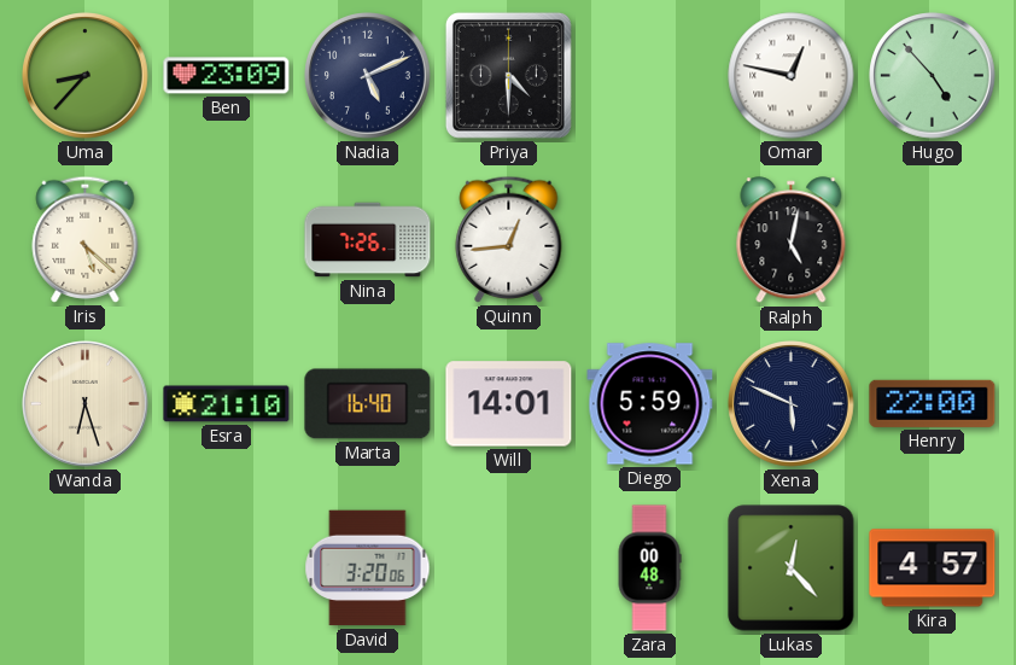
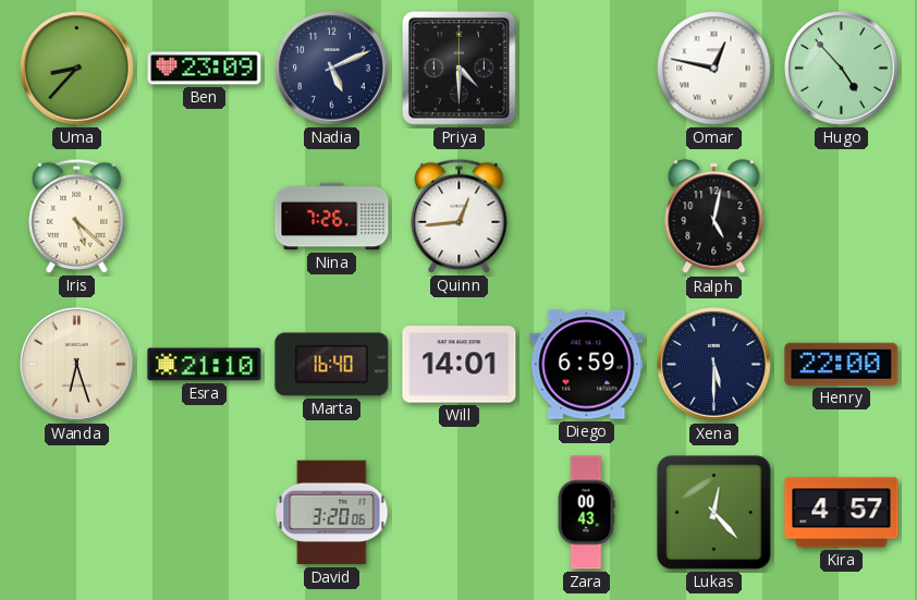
Diego: 5:59 -> 6:59 (587, 365)
Xena: 5:49 -> 5:30 (714, 365)
Zara: 00:48 -> 00:43 (586, 513)
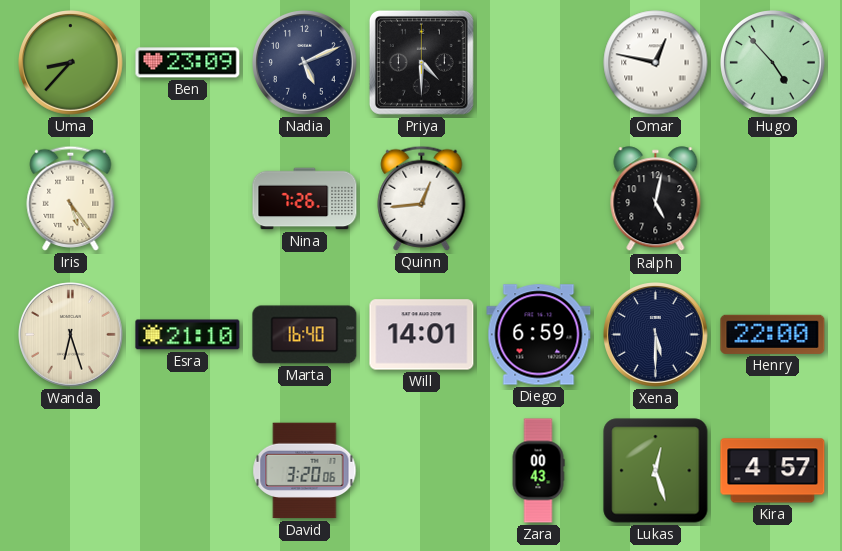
Iris: 5:22 -> 5:24 (71, 198)
Lukas: 12:23 -> 12:27 (656, 471)
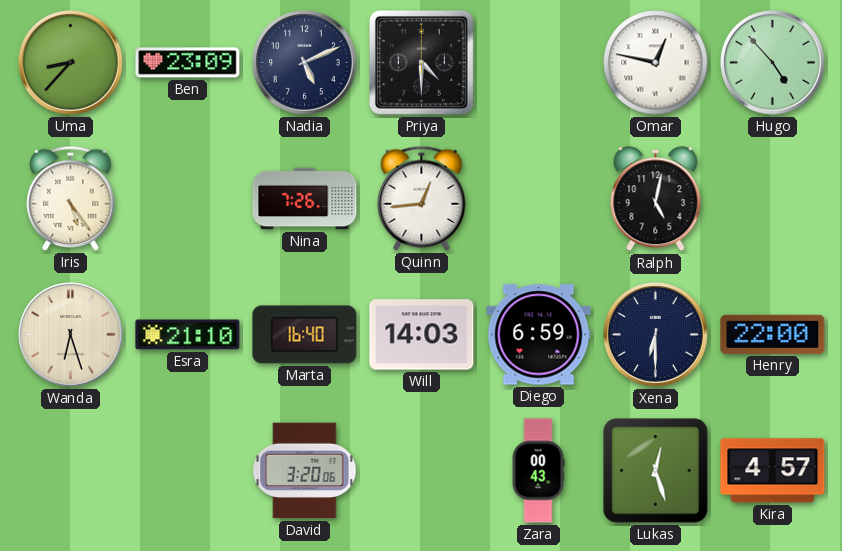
Will: 14:01 -> 14:03 (422, 335)
Xena: 5:30 -> 6:30 (656, 335)
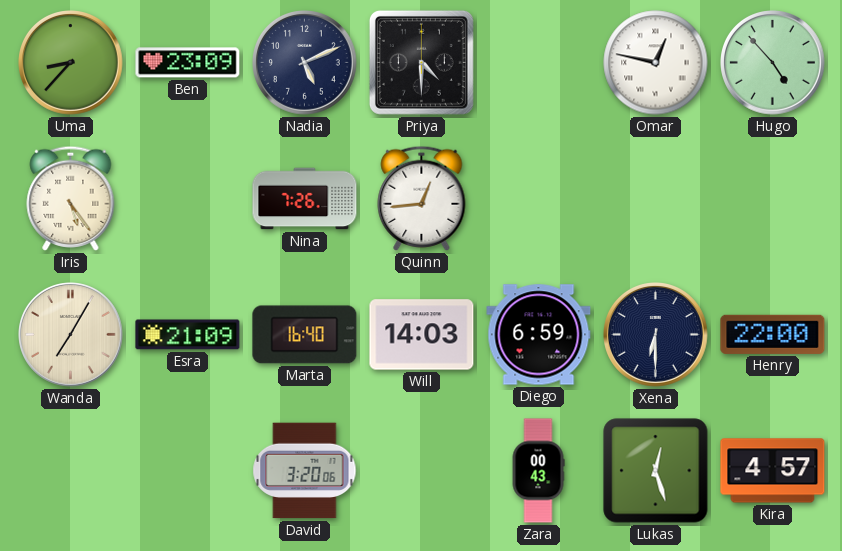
Ralph: 5:02 -> none (656, 199)
Wanda: 6:27 -> 7:05 (71, 335)
Esra: 21:10 -> 21:09 (188, 335)
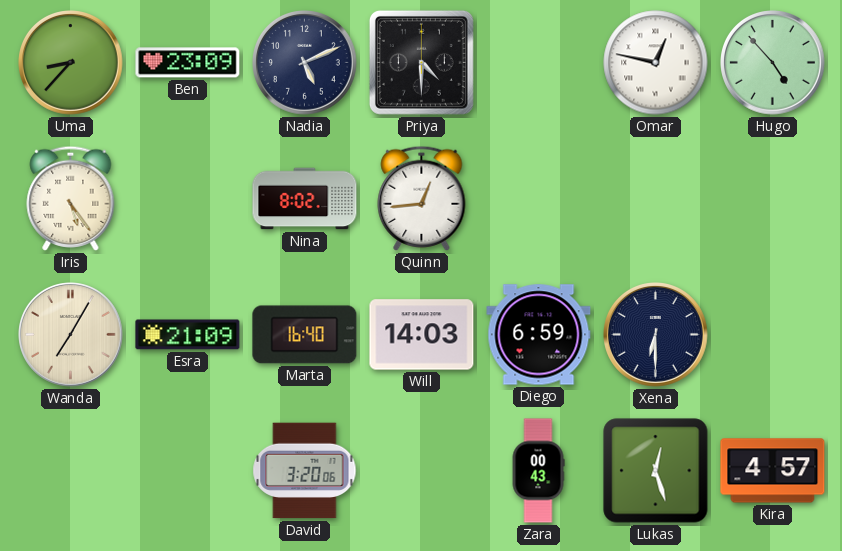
Nina: 7:26 -> 8:02 (305, 199)
Henry: 22:00 -> none (773, 334)
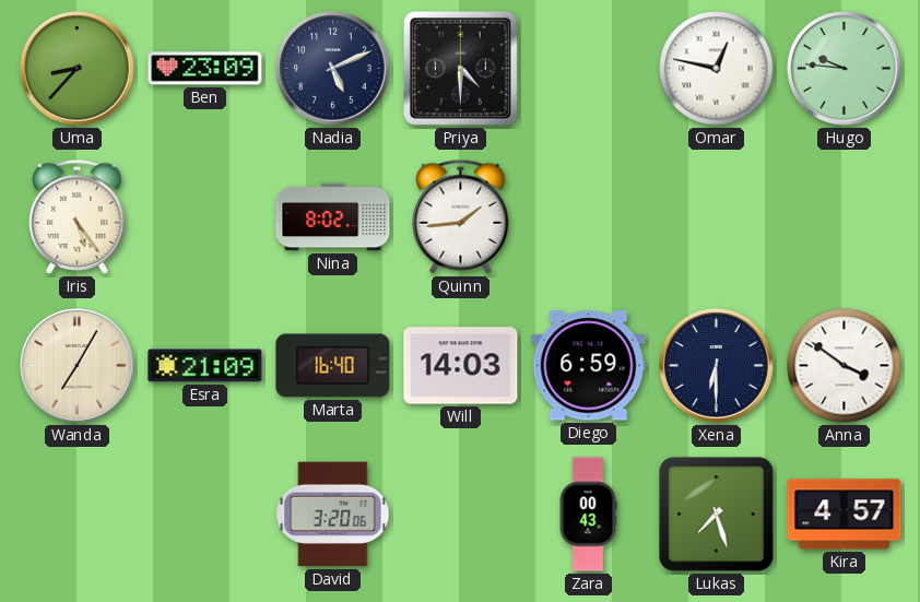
Hugo: 4:53 -> 9:46 (845, 69)
Quinn: 12:44 -> 1:44 (461, 216)
Anna: none -> 3:51 (845, 366)
Lukas: 12:27 -> 7:27 (717, 515)
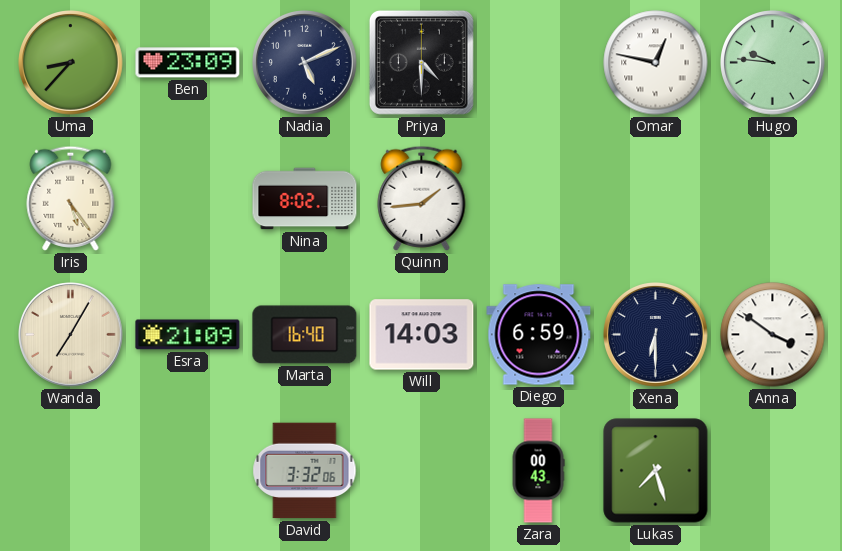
David: 3:20 -> 3:32 (305, 471)
Kira: 4:57 -> none (845, 515)
